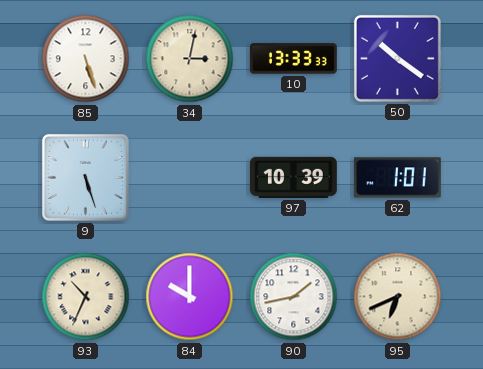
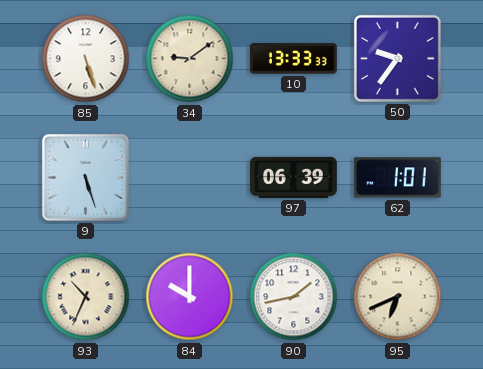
34: 3:02 -> 9:09 (190, 59)
50: 10:21 -> 9:36 (397, 58)
97: 10:39 -> 06:39 (293, 177)
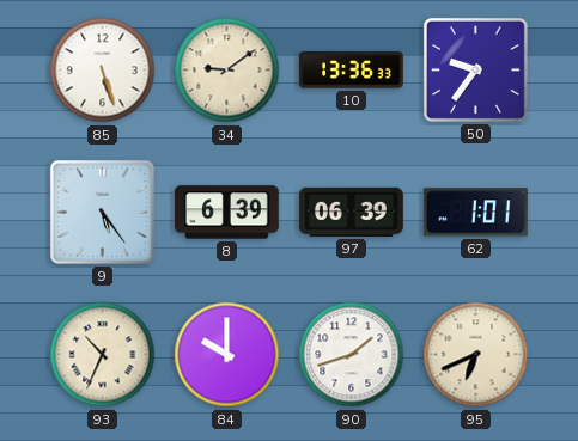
10: 13:33 -> 13:36 (351, 71)
9: 5:27 -> 5:24 (102, 212)
8: none -> 6:39 (226, 213)
90: 1:43 -> 1:42 (352, 355)
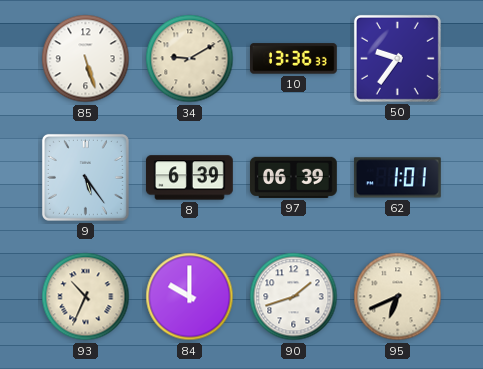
34: 9:09 -> 9:10 (190, 59)
